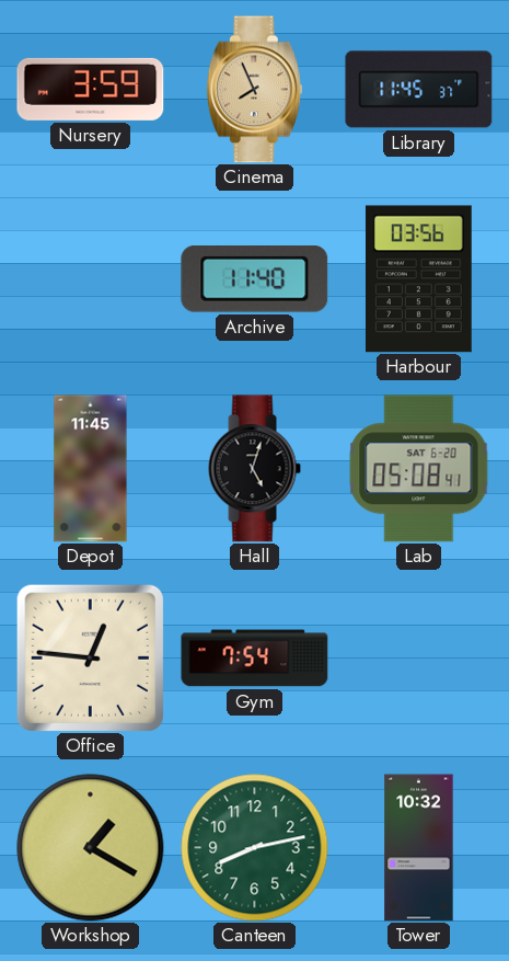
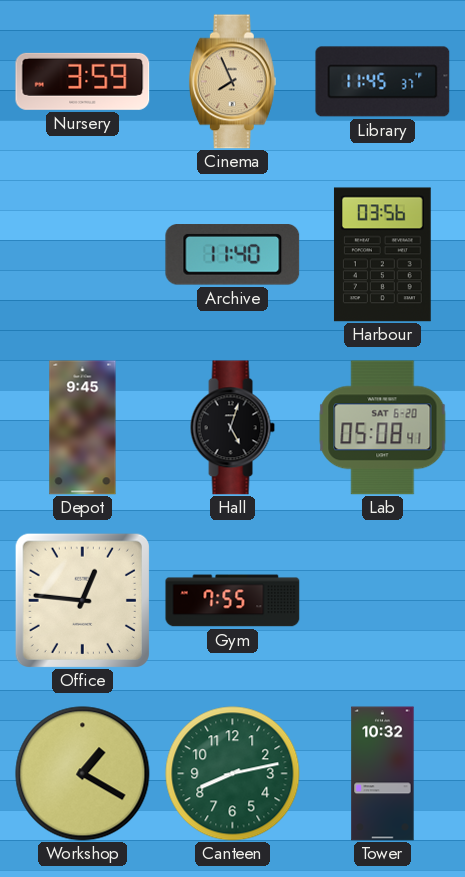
Depot: 11:45 -> 9:45 (83, 428)
Gym: 7:54 -> 7:55 (233, 601)
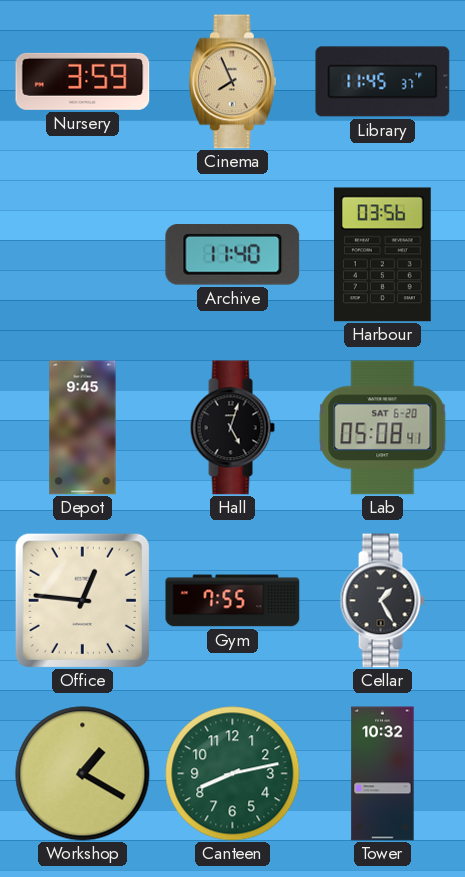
Cellar: none -> 1:25 (382, 601)
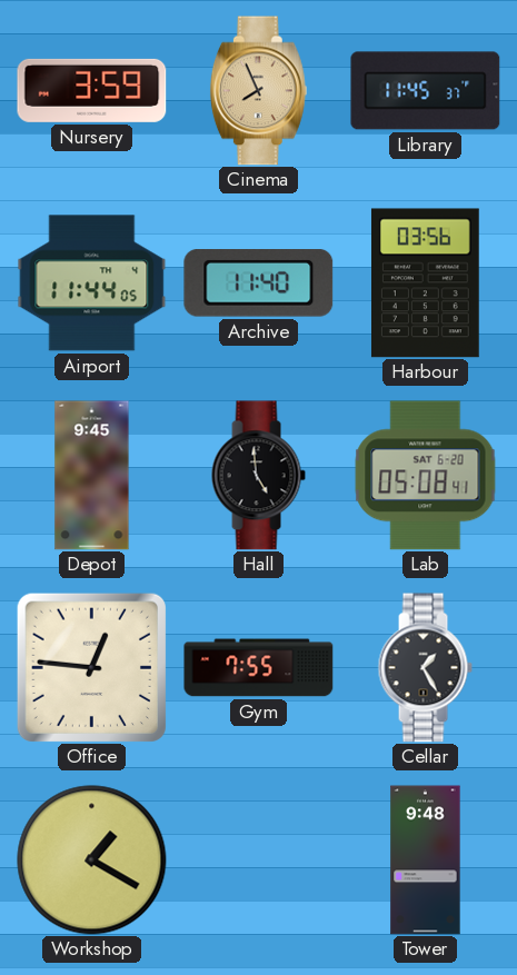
Airport: none -> 11:44 (92, 283)
Hall: 5:03 -> 4:59 (258, 476)
Canteen: 8:13 -> none (233, 774)
Tower: 10:32 -> 9:48 (426, 860)
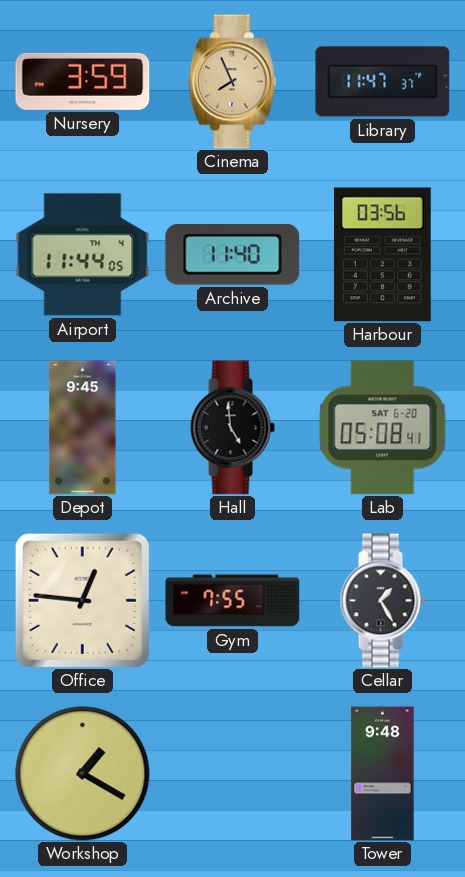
Library: 11:45 -> 11:47 (383, 82)
